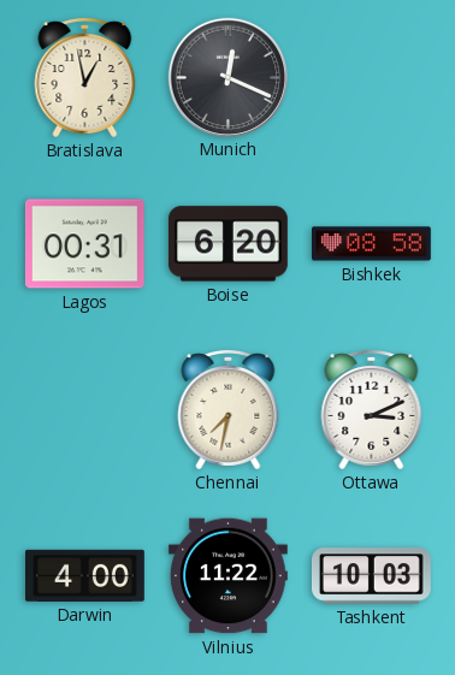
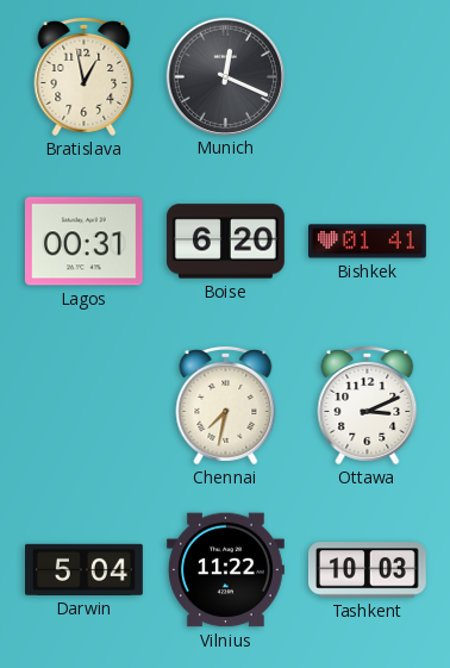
Bishkek: 08:58 -> 01:41 (368, 242)
Darwin: 4:00 -> 5:04 (85, 569)
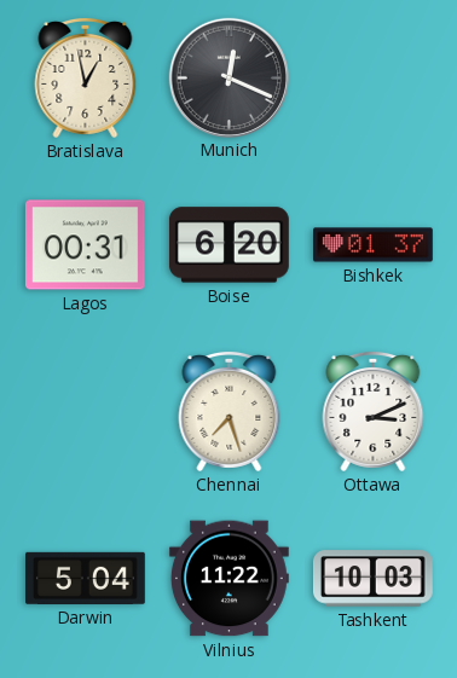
Bishkek: 01:41 -> 01:37 (374, 245)
Chennai: 7:32 -> 7:27 (230, 411)
